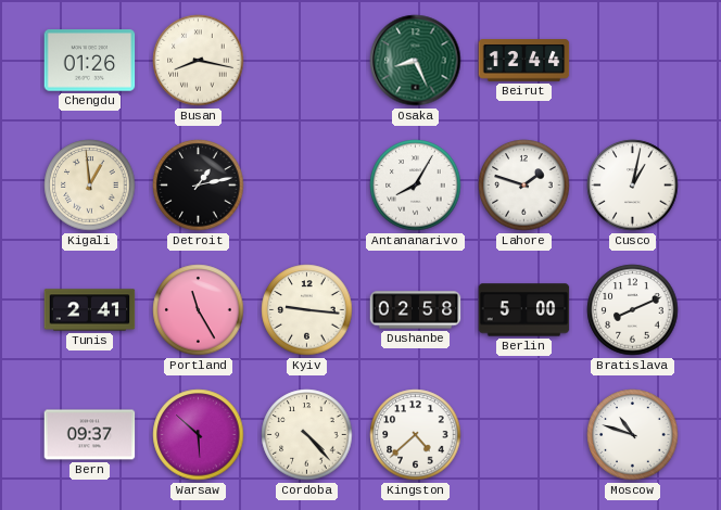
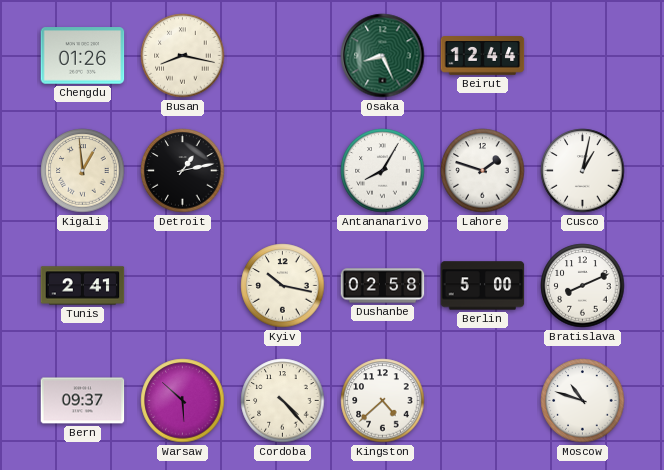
Portland: 11:25 -> none (199, 310)
Kyiv: 9:16 -> 10:17 (283, 286)
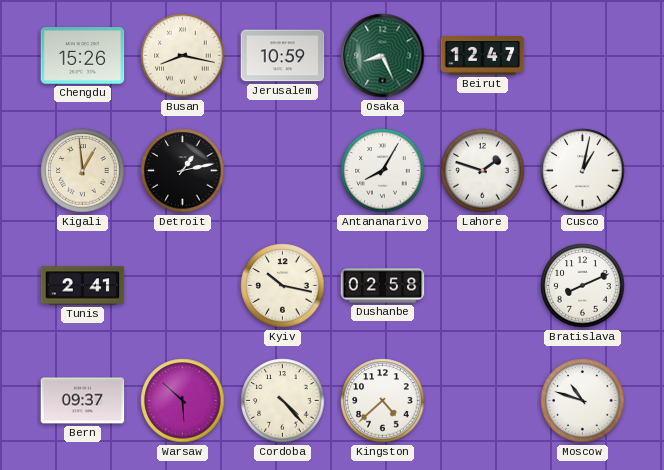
Chengdu: 01:26 -> 15:26 (83, 56)
Jerusalem: none -> 10:59 (283, 56)
Beirut: 12:44 -> 12:47 (483, 56)
Berlin: 5:00 -> none (483, 286)
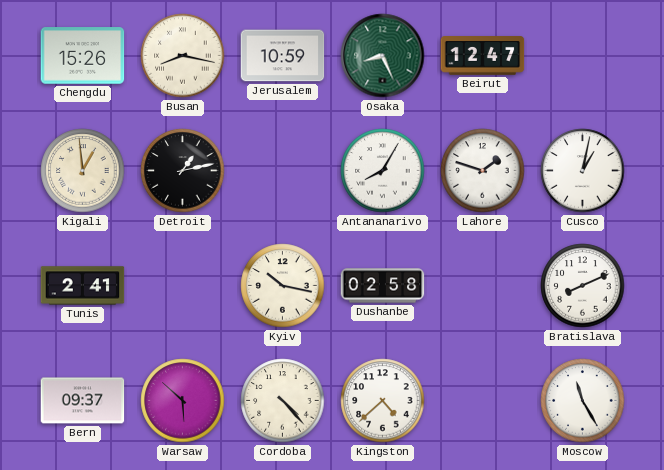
Moscow: 10:48 -> 11:25 (583, 401)
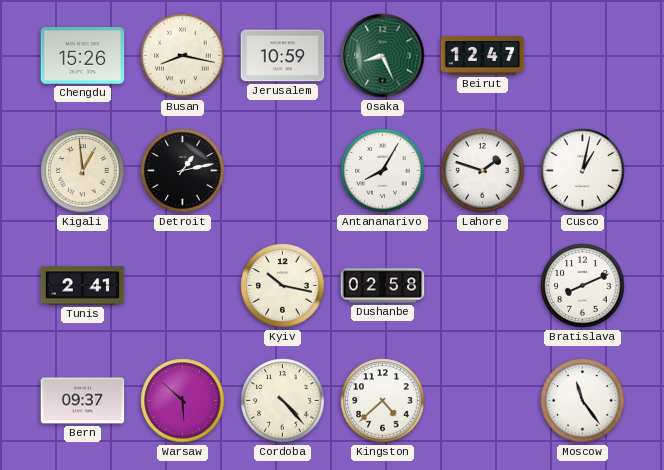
Moscow: 11:25 -> 11:24 (583, 401)
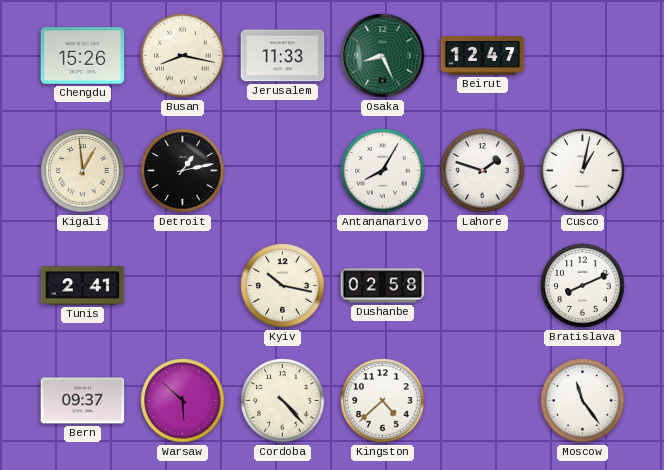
Jerusalem: 10:59 -> 11:33 (283, 56)
